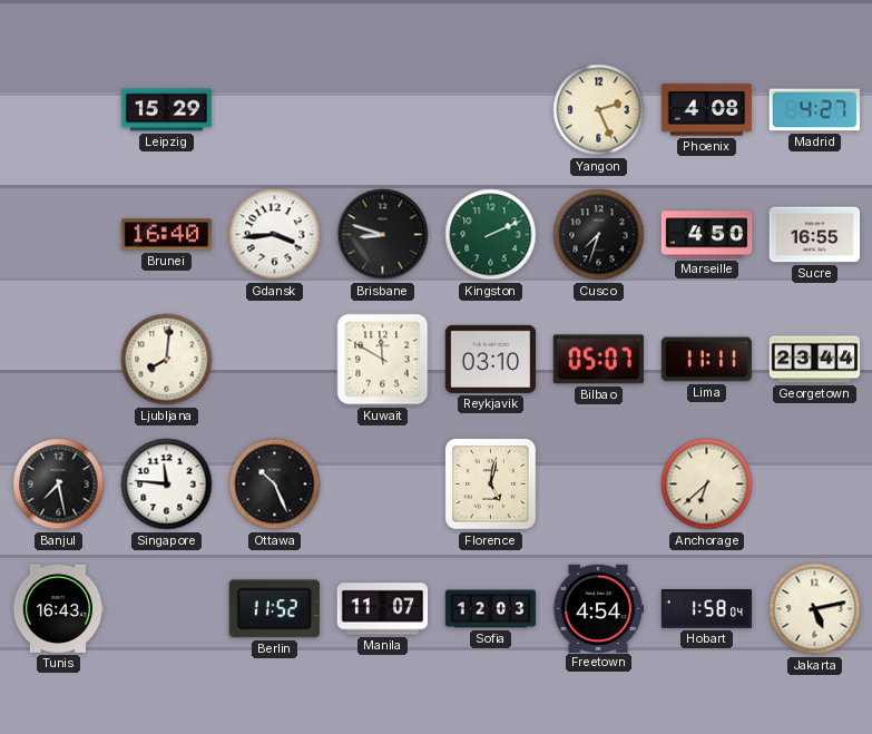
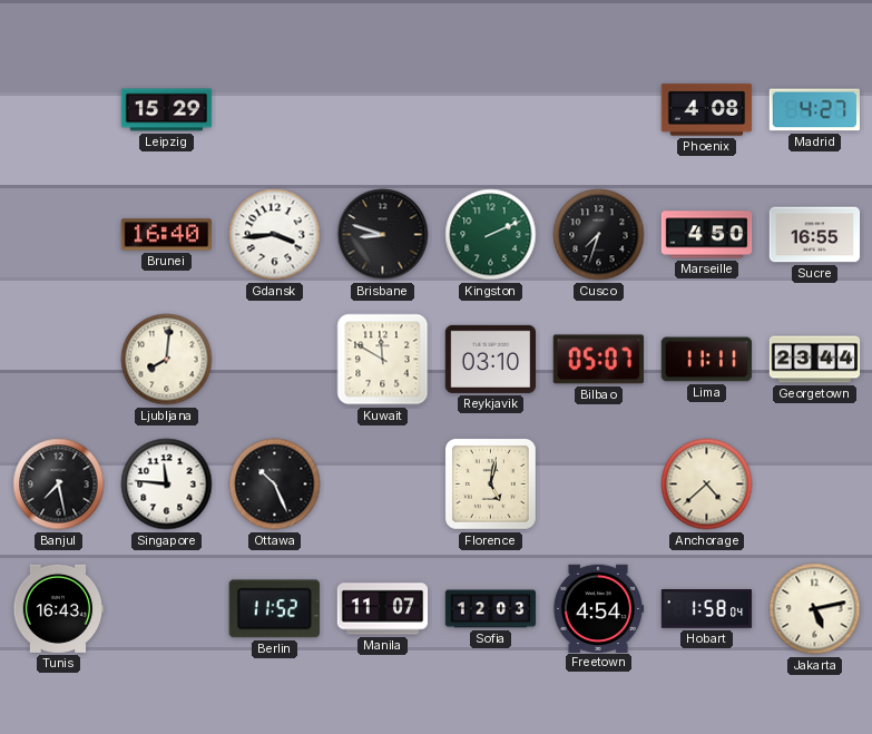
Yangon: 2:26 -> none (599, 110)
Anchorage: 6:38 -> 4:38 (707, 485)
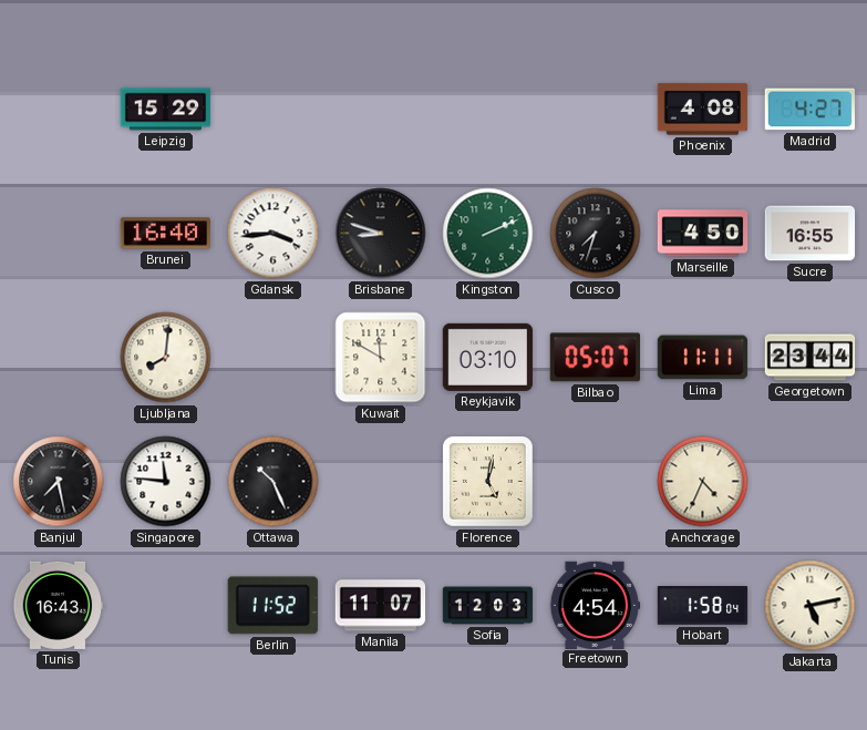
Anchorage: 4:38 -> 4:34 (703, 482)
